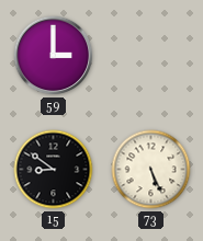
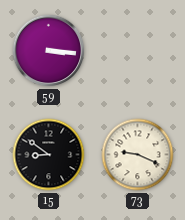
59: 3:00 -> 3:16 (49, 51)
73: 5:26 -> 9:19 (138, 155)
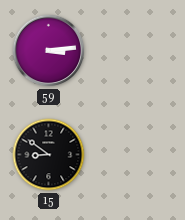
59: 3:16 -> 3:14 (49, 51)
73: 9:19 -> none (138, 155)
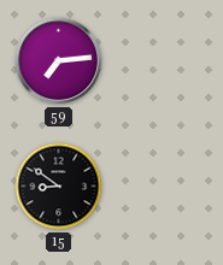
59: 3:14 -> 7:14 (59, 61)
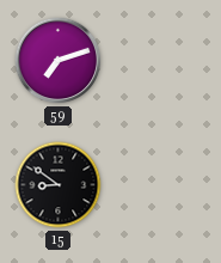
59: 7:14 -> 7:12 (59, 61)
